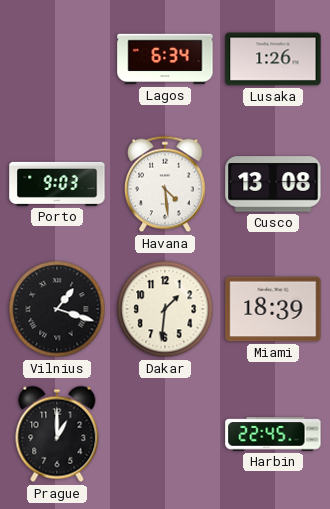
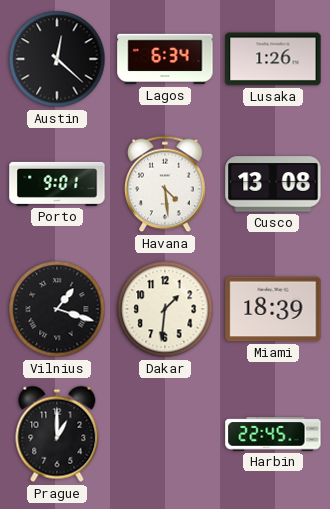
Austin: none -> 12:22 (57, 59)
Porto: 9:03 -> 9:01 (57, 184)
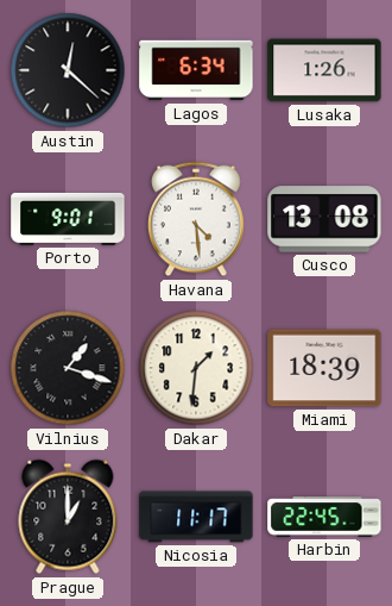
Nicosia: none -> 11:17 (196, 517)
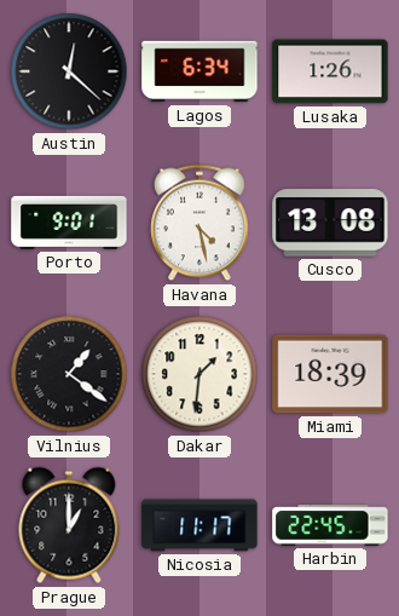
Havana: 4:29 -> 4:28 (201, 223)
Vilnius: 1:18 -> 1:21 (69, 374)
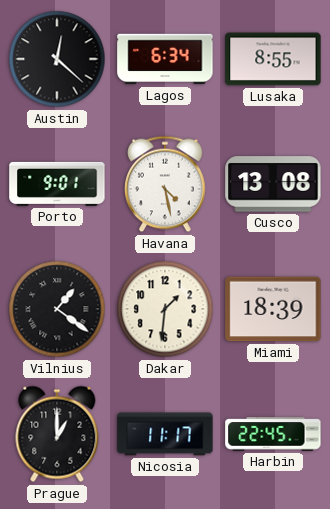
Lusaka: 1:26 -> 8:55 (273, 59)
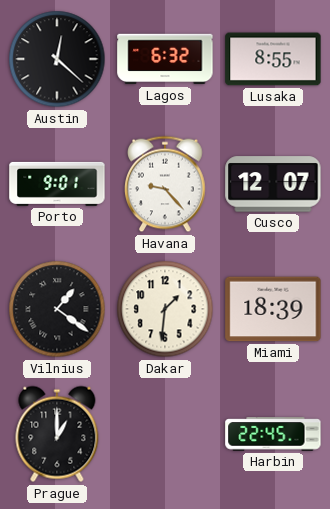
Lagos: 6:34 -> 6:32 (165, 59)
Havana: 4:28 -> 9:23 (166, 184)
Cusco: 13:08 -> 12:07 (273, 184)
Nicosia: 11:17 -> none (165, 434)
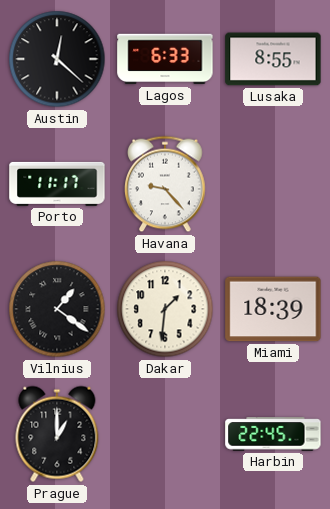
Lagos: 6:32 -> 6:33 (165, 59)
Porto: 9:01 -> 11:17 (57, 184)
Cusco: 12:07 -> none (273, 184)
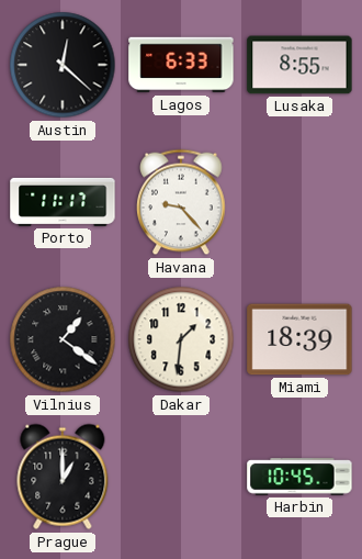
Harbin: 22:45 -> 10:45 (299, 477)
